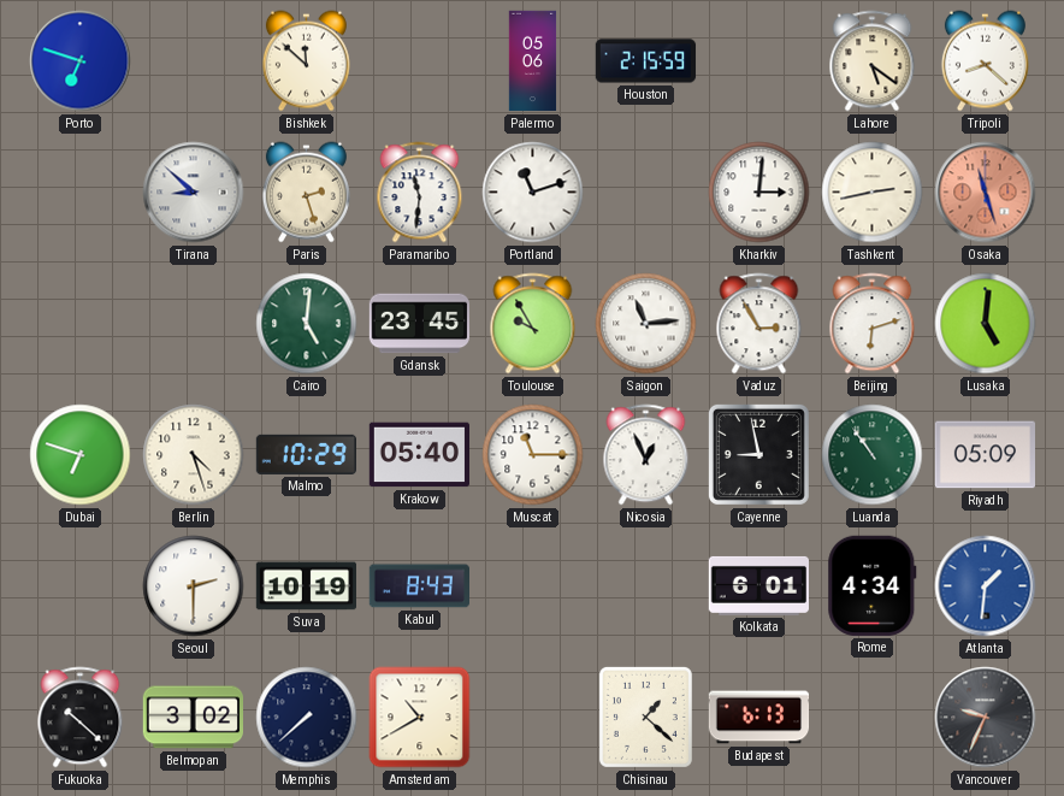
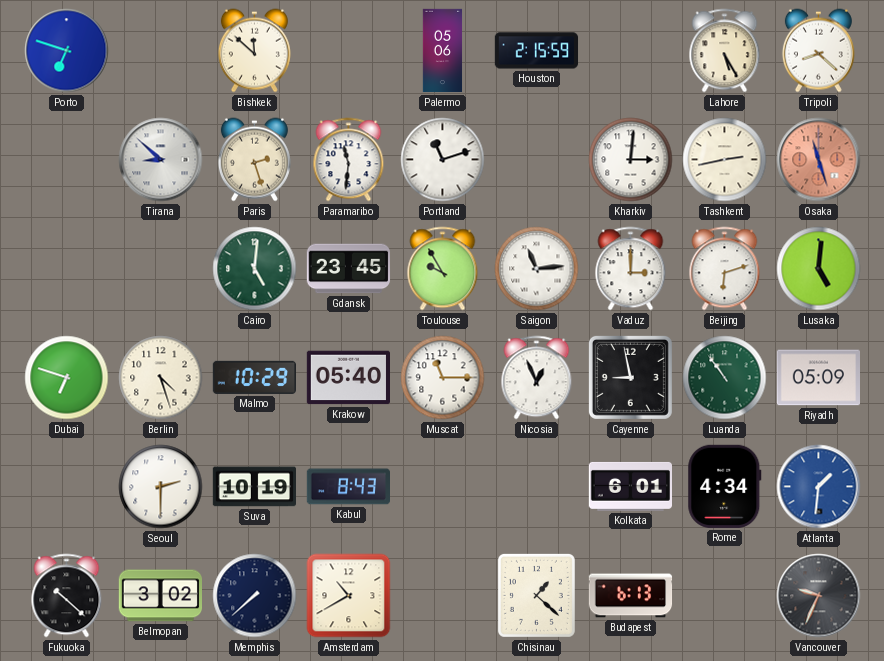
Lahore: 5:21 -> 5:25 (725, 51)
Vaduz: 2:55 -> 3:00 (631, 269)
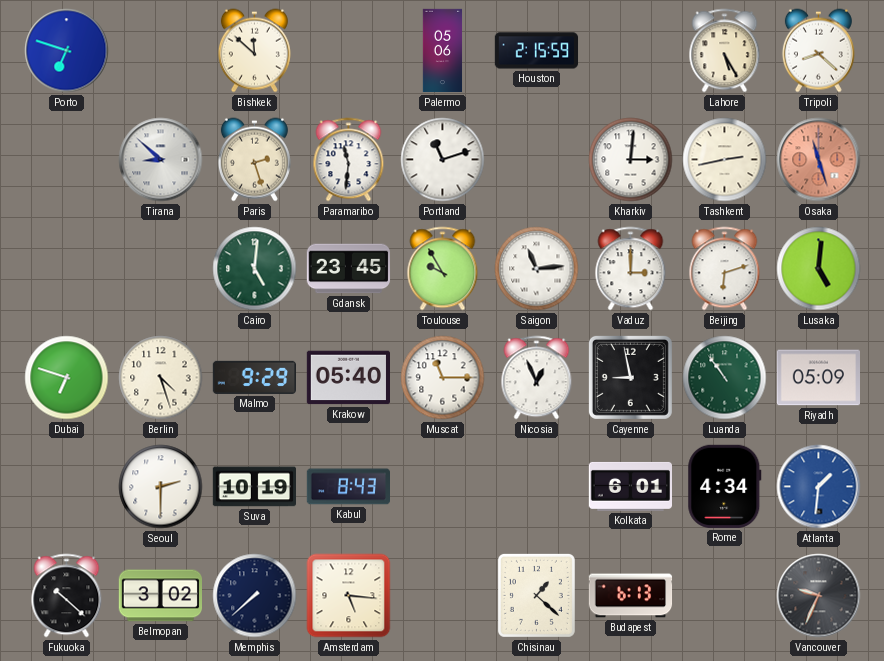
Malmo: 10:29 -> 9:29 (254, 377)
Amsterdam: 10:40 -> 5:16 (349, 596)
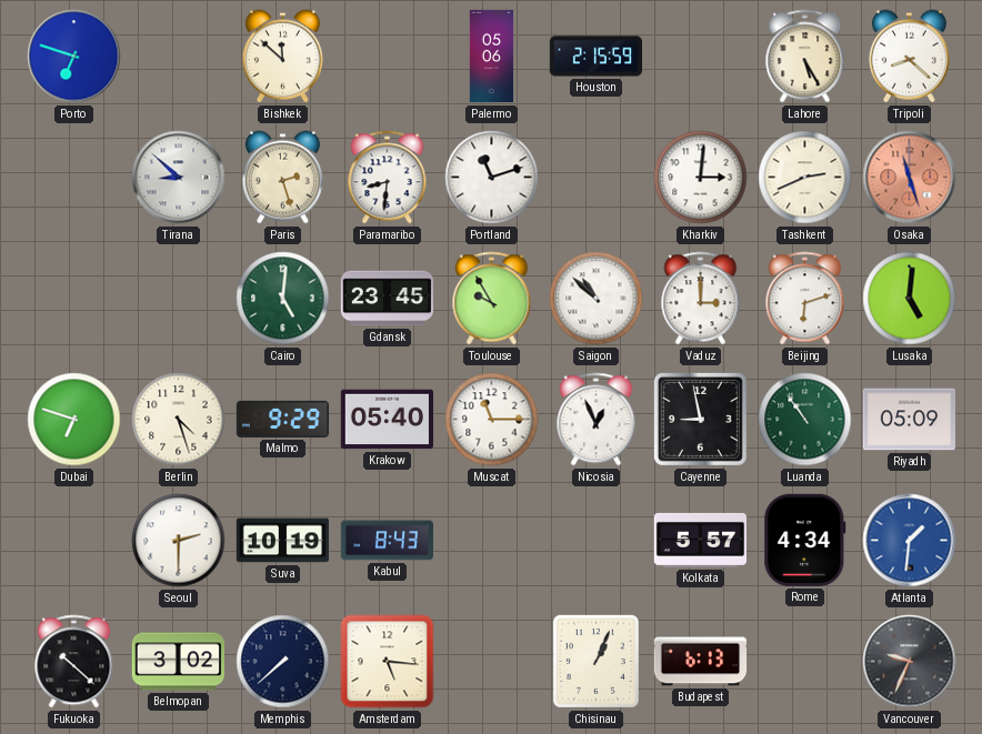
Paramaribo: 11:31 -> 8:31 (388, 178)
Tashkent: 2:43 -> 2:41 (805, 178)
Saigon: 11:14 -> 10:52 (597, 299)
Kolkata: 6:01 -> 5:57 (700, 540)
Chisinau: 1:22 -> 1:04 (595, 661)
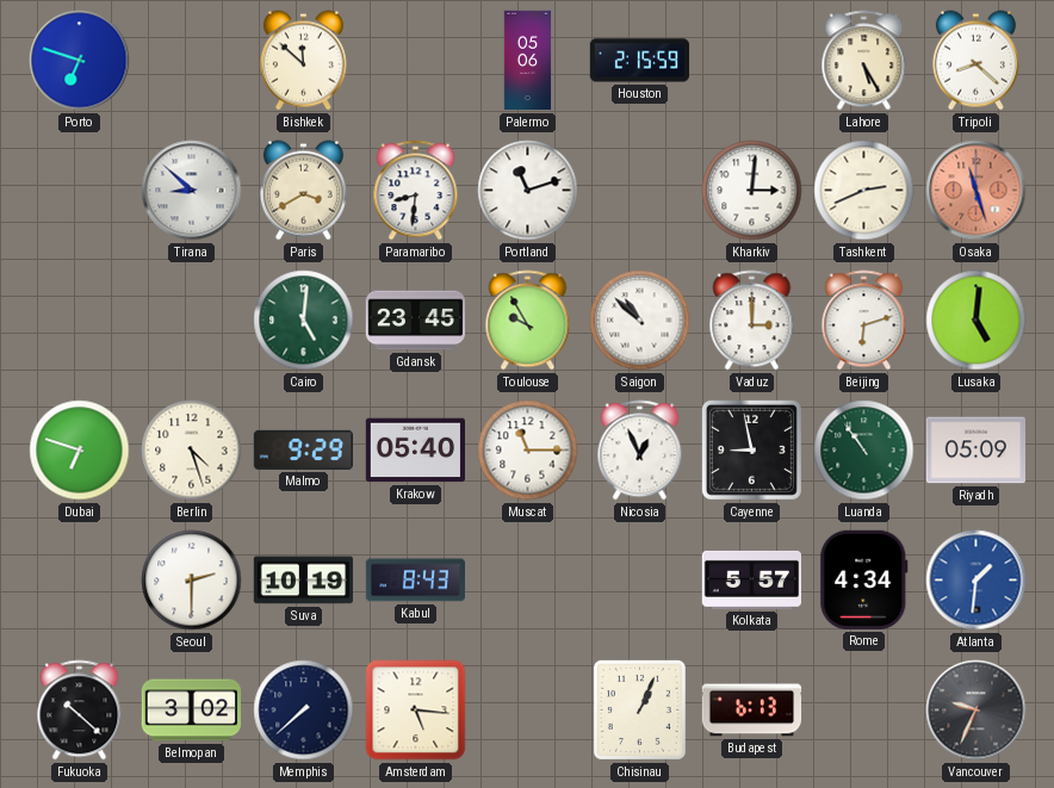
Paris: 2:27 -> 3:40 (303, 191)
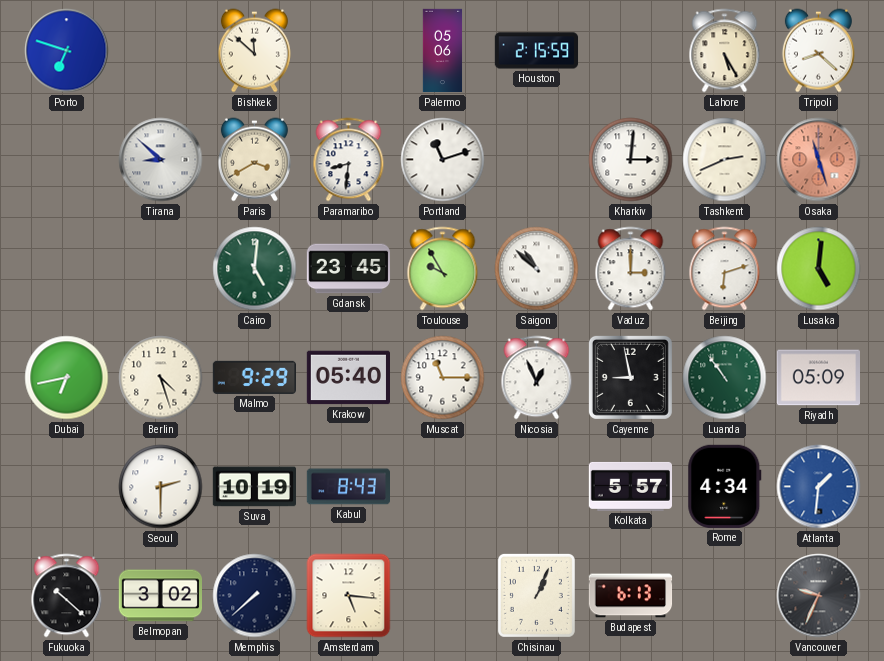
Dubai: 6:48 -> 6:43 (67, 378)
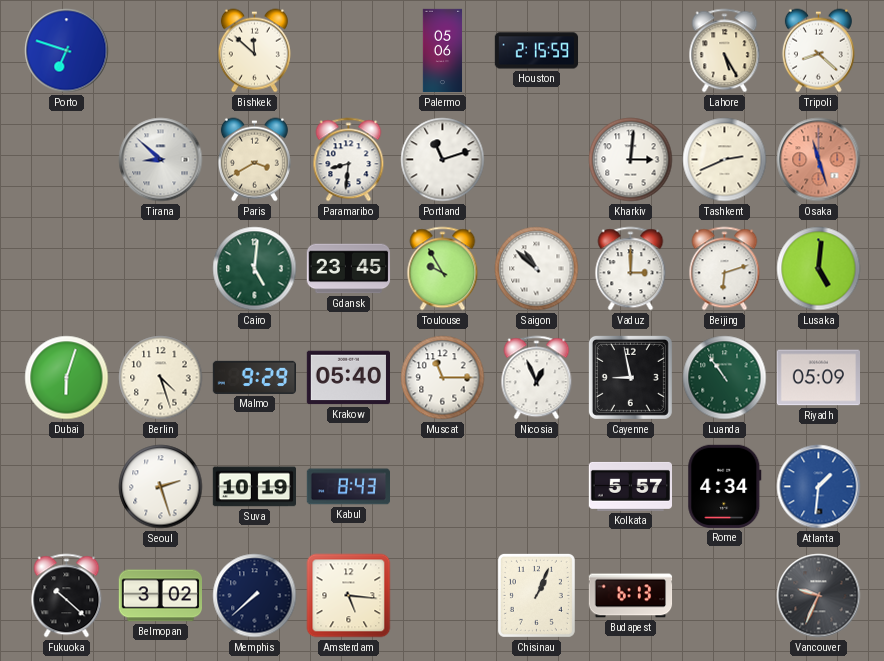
Dubai: 6:43 -> 6:03 (67, 378)
Seoul: 2:30 -> 2:27 (161, 487)
